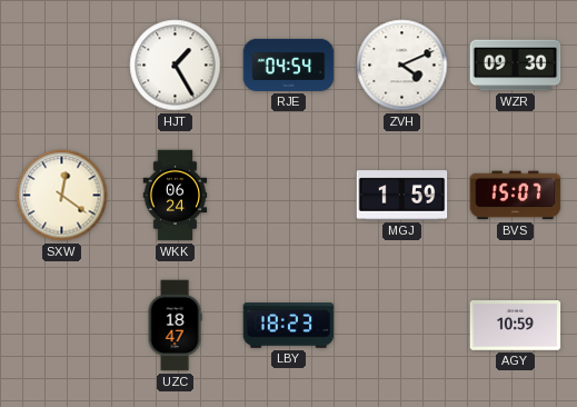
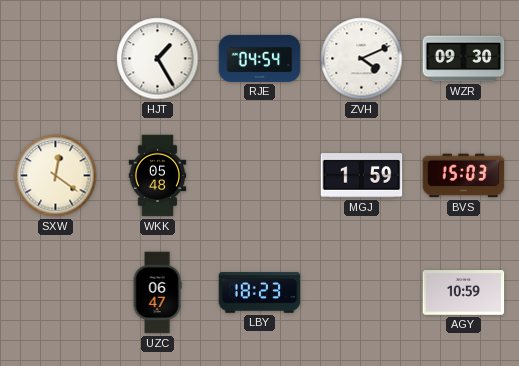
WKK: 06:24 -> 05:48 (158, 176)
BVS: 15:07 -> 15:03 (464, 176)
UZC: 18:47 -> 06:47 (157, 293)
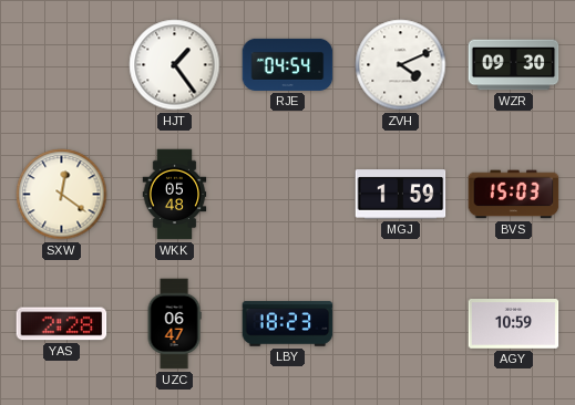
HJT: 1:25 -> 1:24 (175, 65)
YAS: none -> 2:28 (62, 324)
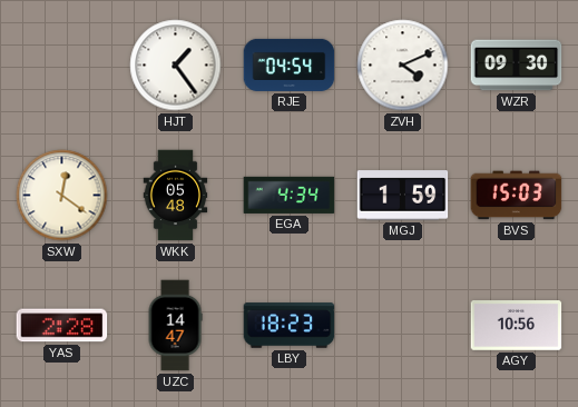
EGA: none -> 4:34 (290, 195)
UZC: 06:47 -> 14:47 (175, 326)
AGY: 10:59 -> 10:56 (517, 326)
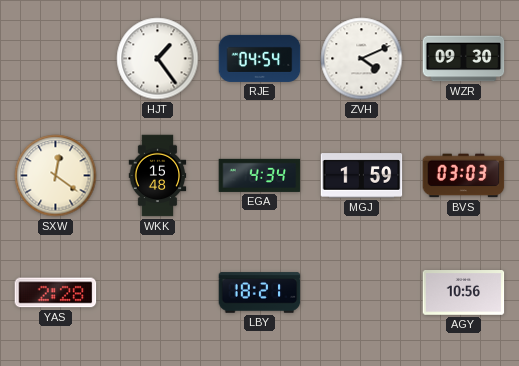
WKK: 05:48 -> 15:48 (158, 176)
BVS: 15:03 -> 03:03 (464, 176)
UZC: 14:47 -> none (175, 326)
LBY: 18:23 -> 18:21 (260, 293)
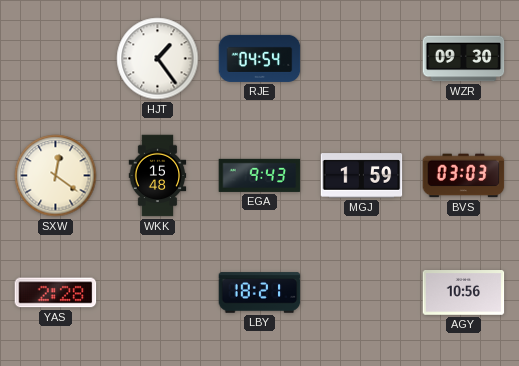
ZVH: 4:11 -> none (362, 59)
EGA: 4:34 -> 9:43 (260, 175)
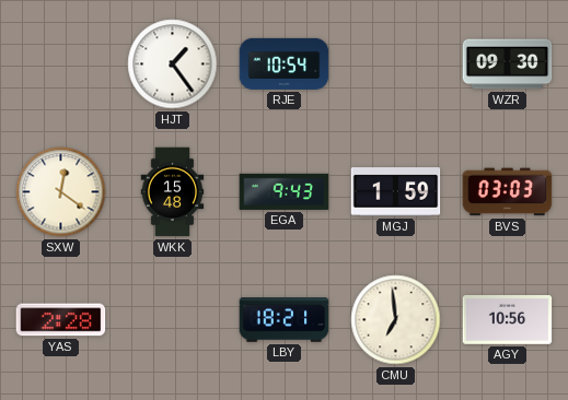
RJE: 04:54 -> 10:54 (285, 63)
CMU: none -> 6:59 (396, 320)
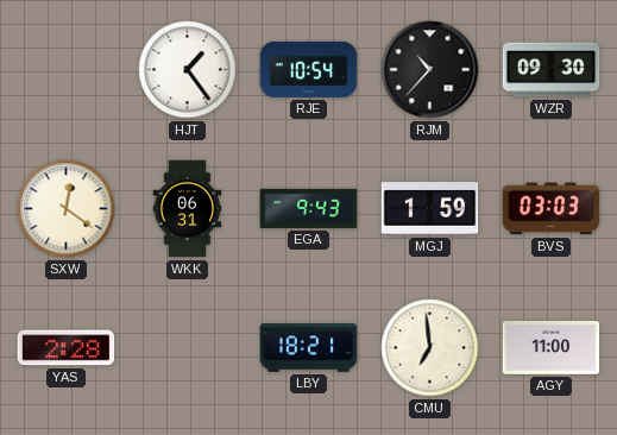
RJM: none -> 10:37 (430, 70)
WKK: 15:48 -> 06:31 (188, 209)
AGY: 10:56 -> 11:00 (552, 348)
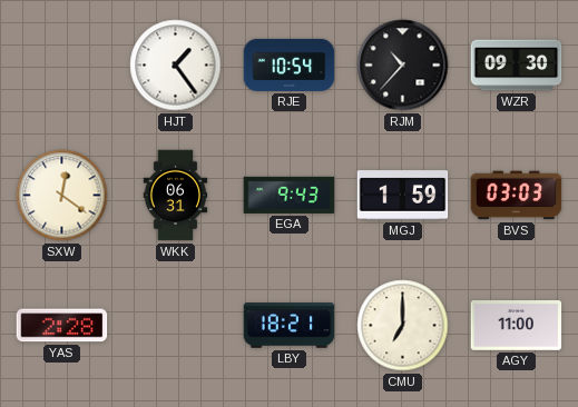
CMU: 6:59 -> 7:00 (403, 326)
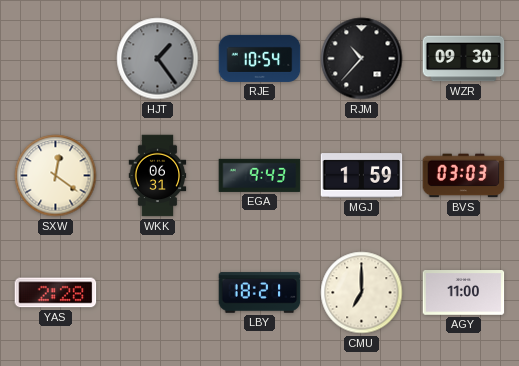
HJT dial: white -> grey (158, 59)
